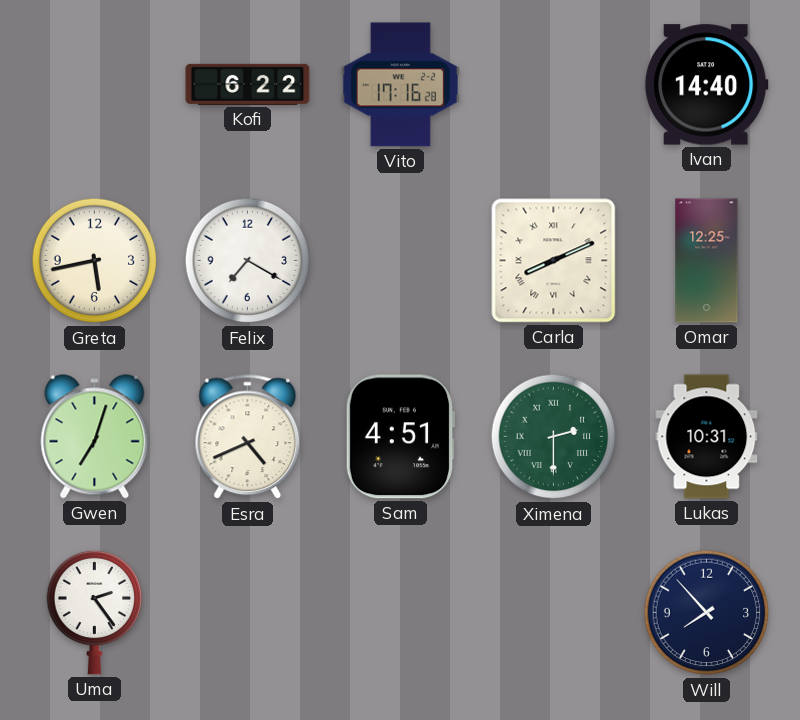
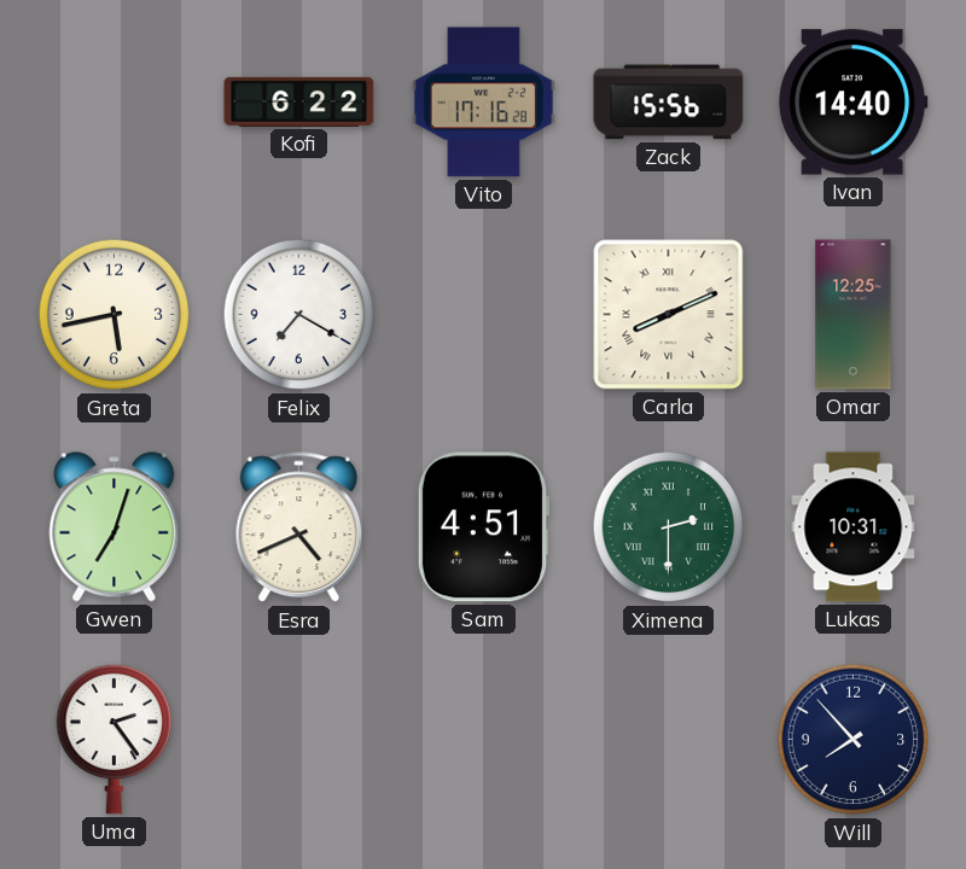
Zack: none -> 15:56 (669, 103)
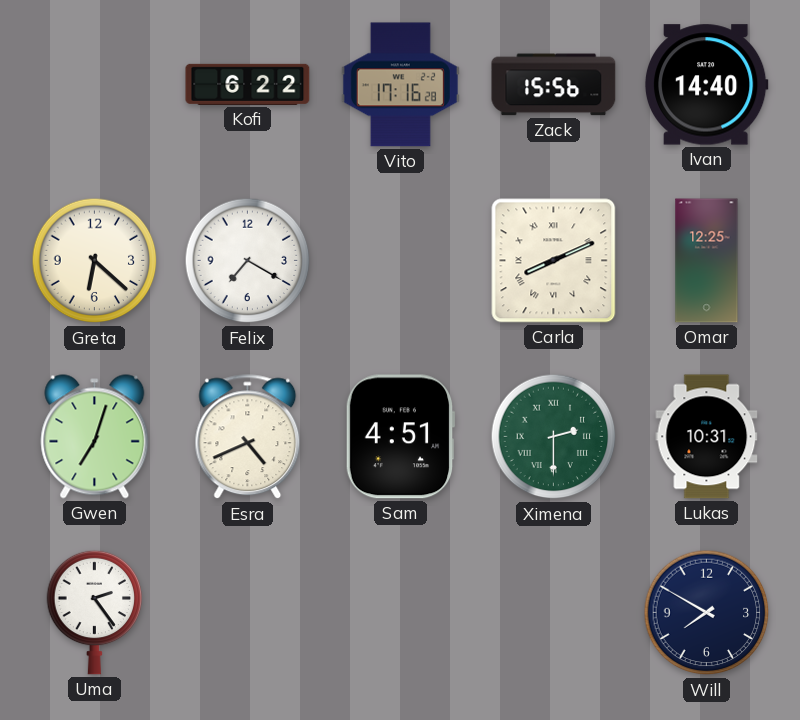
Greta: 5:43 -> 6:22 (95, 261)
Will: 7:53 -> 7:50 (707, 613)
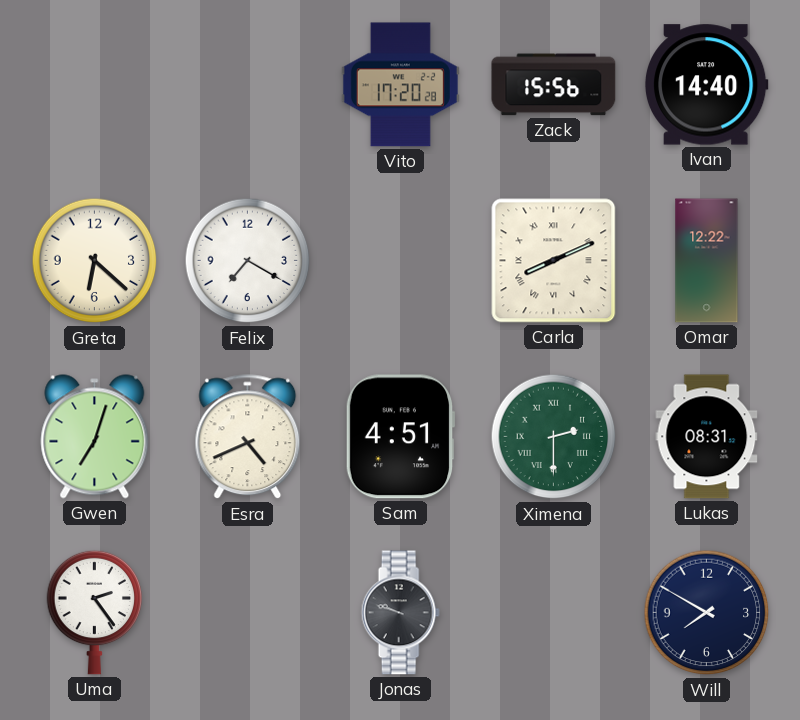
Kofi: 6:22 -> none (248, 84)
Vito: 17:16 -> 17:20 (400, 85)
Omar: 12:25 -> 12:22 (707, 261)
Lukas: 10:31 -> 08:31 (707, 437)
Jonas: none -> 9:48 (400, 613)
